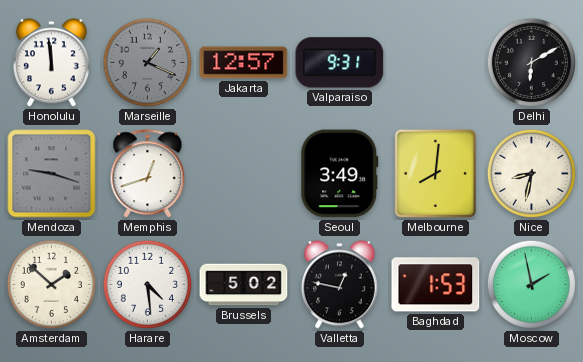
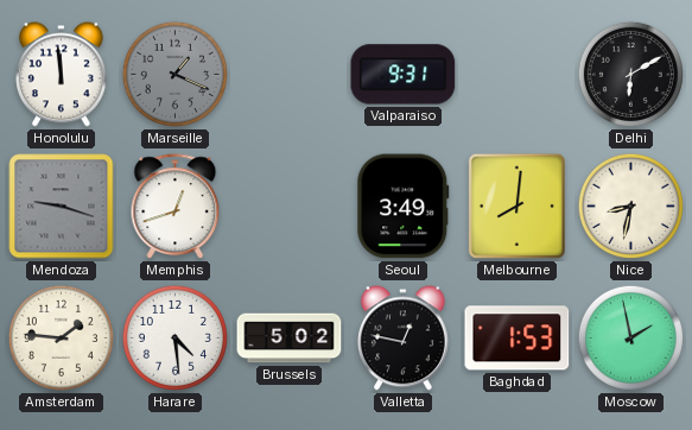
Jakarta: 12:57 -> none (244, 63)
Amsterdam: 1:52 -> 1:46 (61, 337)
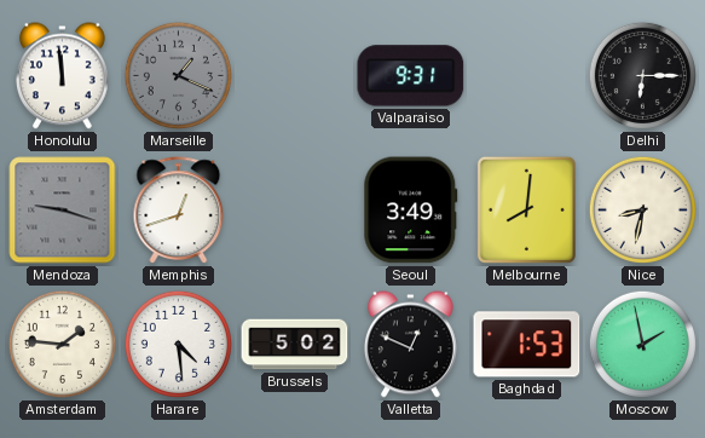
Delhi: 6:10 -> 6:15 (642, 75)
Valletta: 12:47 -> 12:49 (410, 345)
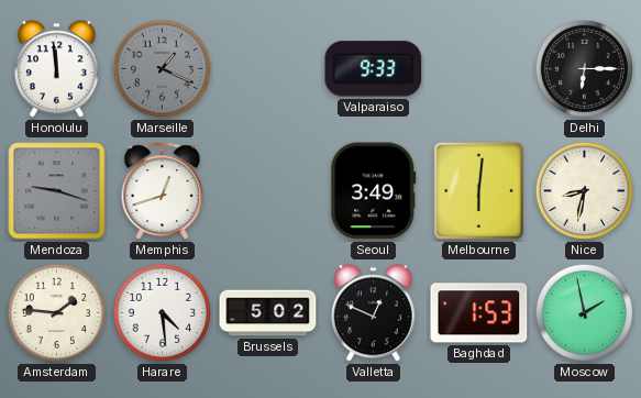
Valparaiso: 9:31 -> 9:33 (374, 69)
Melbourne: 8:01 -> 6:01 (478, 190)
